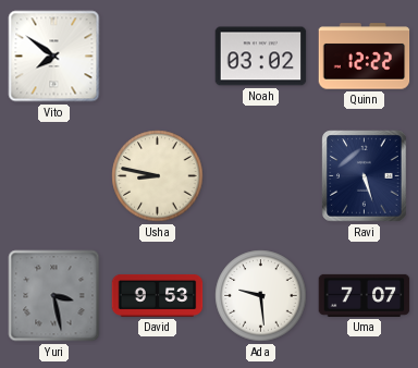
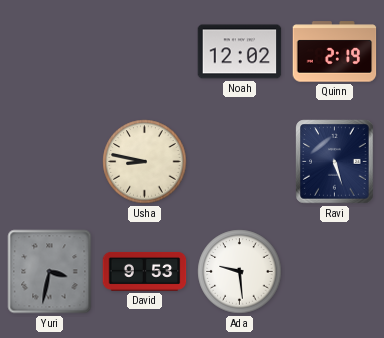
Vito: 7:51 -> none (54, 57)
Noah: 03:02 -> 12:02 (240, 52)
Quinn: 12:22 -> 2:19 (335, 52)
Yuri: 3:28 -> 3:32 (50, 272)
Uma: 7:07 -> none (365, 295)
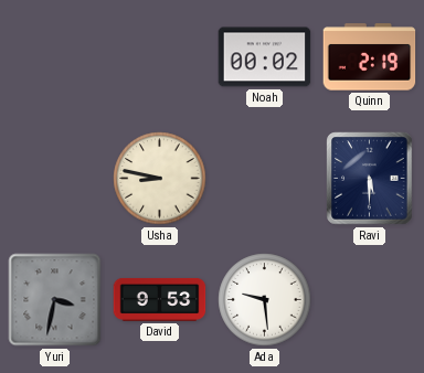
Noah: 12:02 -> 00:02 (265, 57)
Ravi: 5:27 -> 5:30 (370, 179)
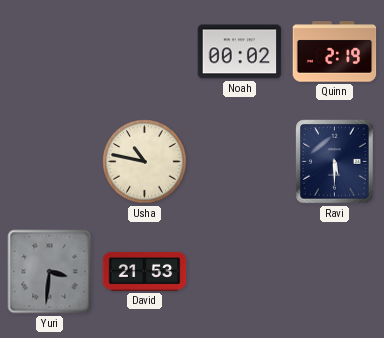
Usha: 8:47 -> 10:47 (145, 162)
Yuri: 3:32 -> 3:31 (50, 272)
David: 9:53 -> 21:53 (145, 272)
Ada: 9:29 -> none (265, 300)
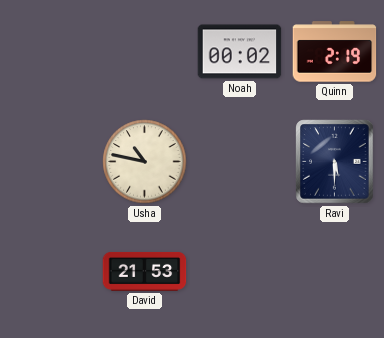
Yuri: 3:31 -> none (50, 272)
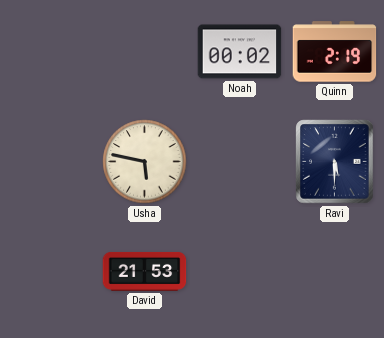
Usha: 10:47 -> 5:47 (145, 162)
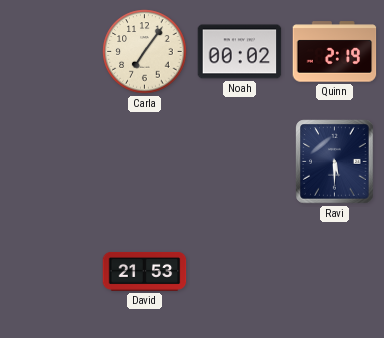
Carla: none -> 7:06 (145, 52)
Usha: 5:47 -> none (145, 162)
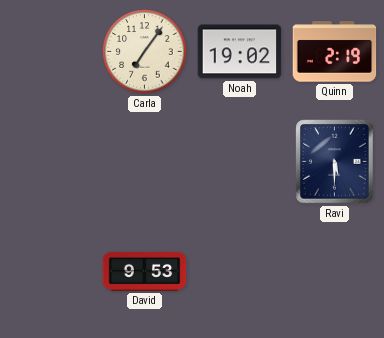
Noah: 00:02 -> 19:02 (240, 52)
David: 21:53 -> 9:53 (145, 272)
